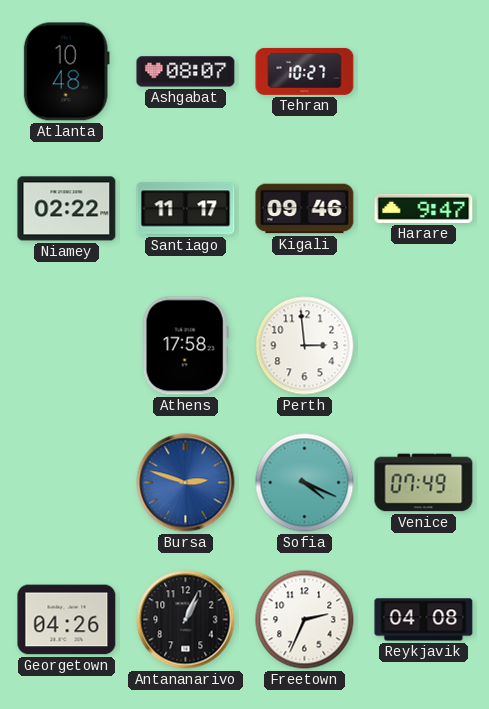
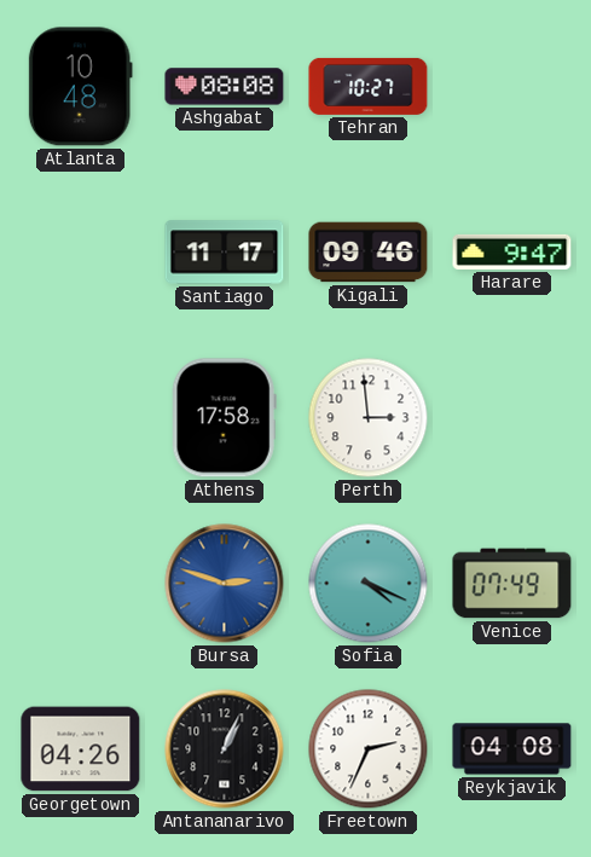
Ashgabat: 08:07 -> 08:08 (225, 87)
Niamey: 02:22 -> none (67, 209)
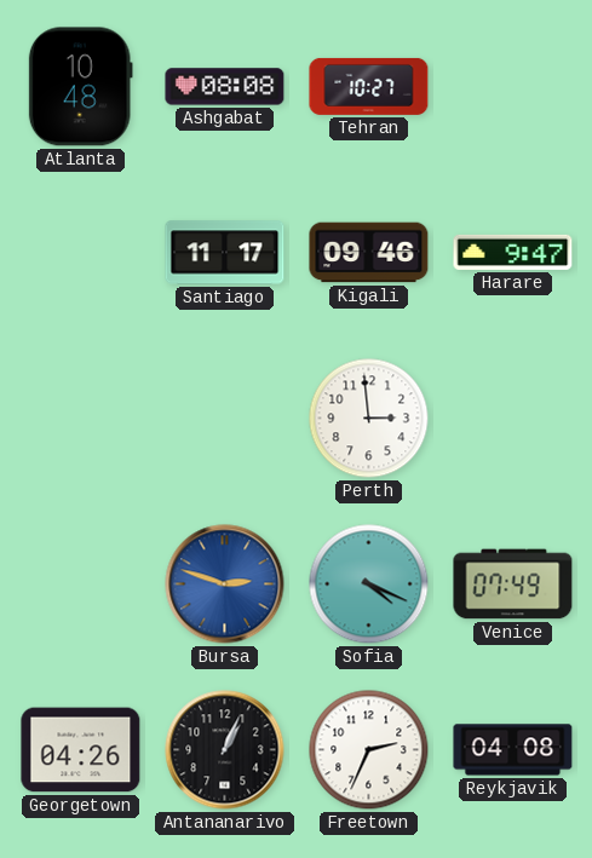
Athens: 17:58 -> none (224, 418)
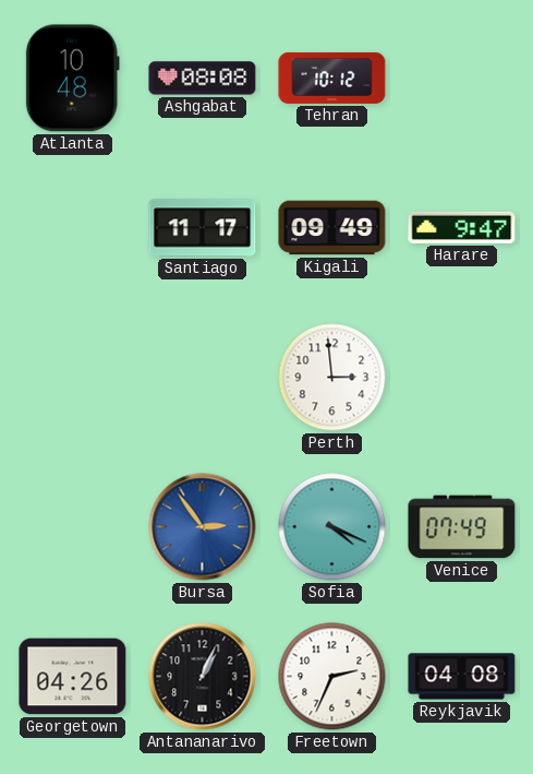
Tehran: 10:27 -> 10:12 (332, 78)
Kigali: 09:46 -> 09:49 (332, 228)
Bursa: 2:48 -> 2:54 (203, 527)
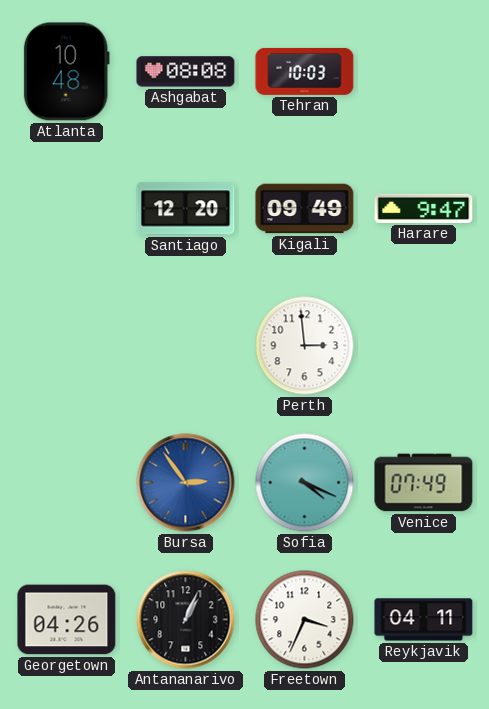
Tehran: 10:12 -> 10:03 (305, 71)
Santiago: 11:17 -> 12:20 (186, 209)
Freetown: 2:34 -> 3:34 (305, 620)
Reykjavik: 04:08 -> 04:11 (424, 620)
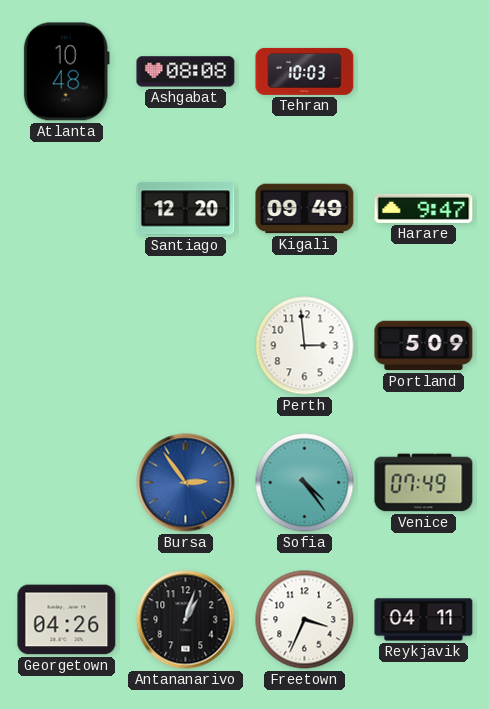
Portland: none -> 5:09 (424, 346)
Sofia: 4:19 -> 4:24 (305, 483)
Antananarivo: 1:04 -> 1:03 (186, 620)
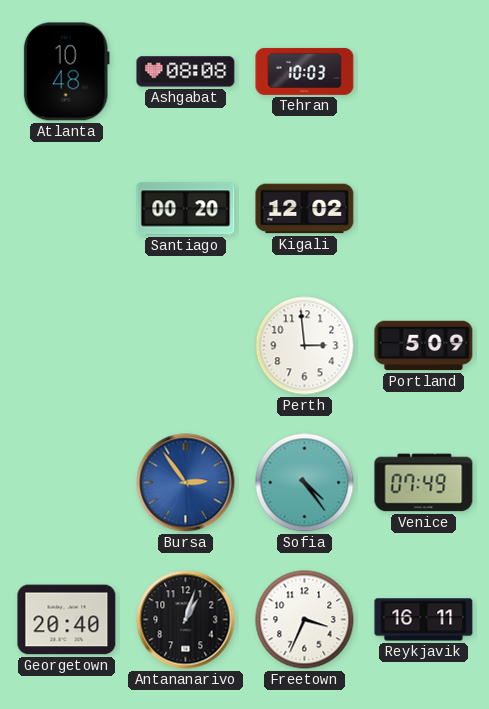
Santiago: 12:20 -> 00:20 (186, 209)
Kigali: 09:49 -> 12:02 (305, 209)
Harare: 9:47 -> none (424, 208)
Georgetown: 04:26 -> 20:40 (67, 620)
Reykjavik: 04:11 -> 16:11 (424, 620)
